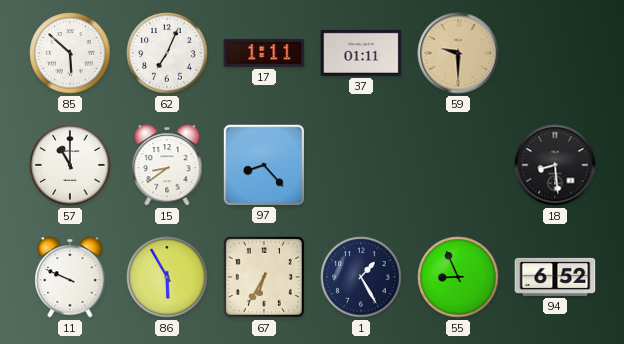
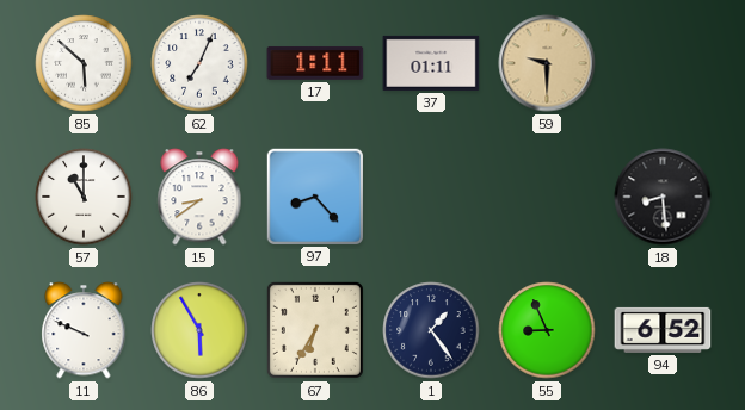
1: 1:25 -> 1:24 (431, 330)
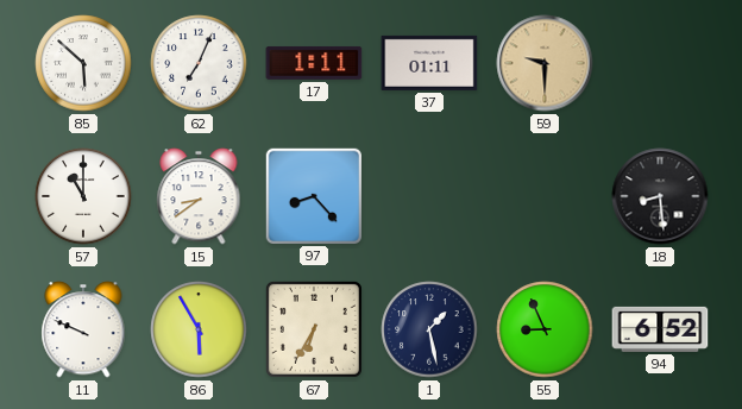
1: 1:24 -> 1:28 (429, 329)
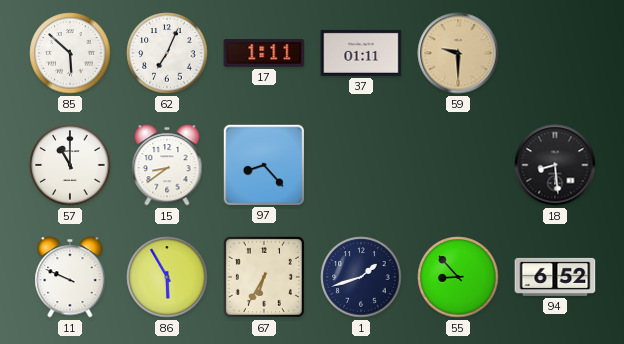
1: 1:28 -> 1:42 (361, 277)
55: 8:56 -> 8:53 (458, 277)
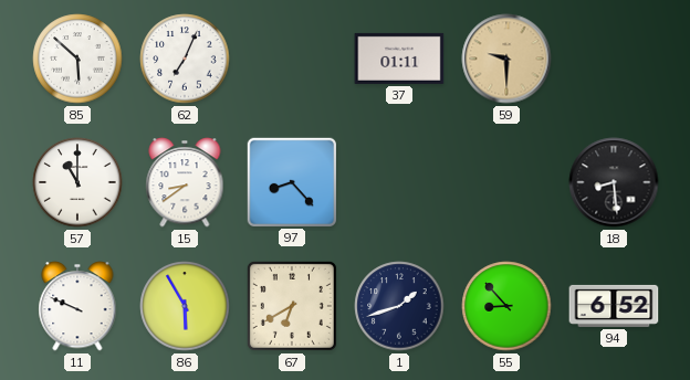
17: 1:11 -> none (264, 53)
67: 6:35 -> 6:40 (292, 306)
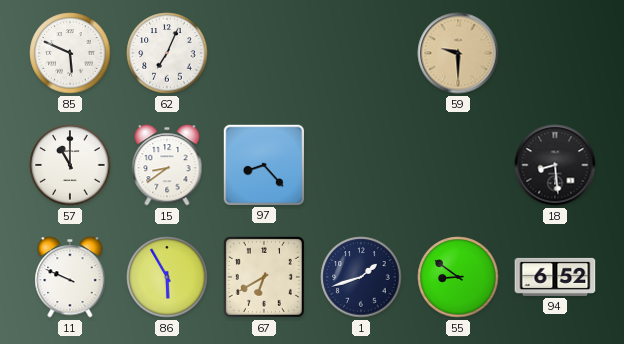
85: 5:52 -> 5:49 (70, 53)
37: 01:11 -> none (399, 59)
55: 8:53 -> 8:51 (458, 277)
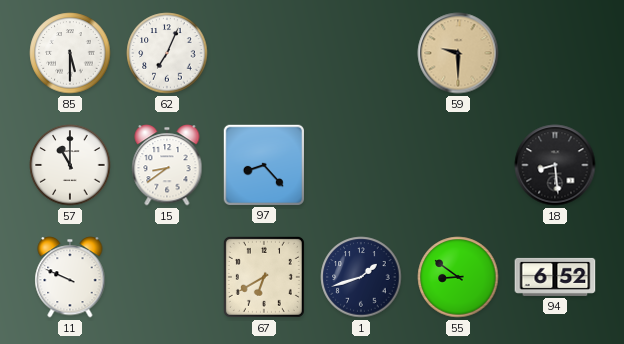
85: 5:49 -> 5:30 (70, 53)
86: 5:55 -> none (167, 277)
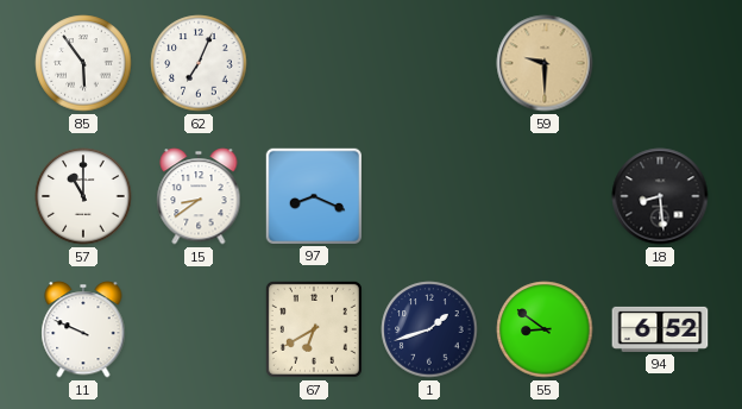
85: 5:30 -> 5:54 (83, 63)
97: 8:23 -> 8:19 (313, 195)
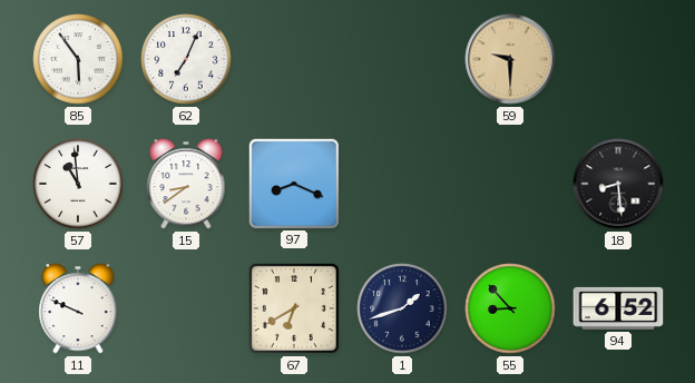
57: 11:00 -> 10:59 (78, 184)
55: 8:51 -> 8:53 (510, 308)
